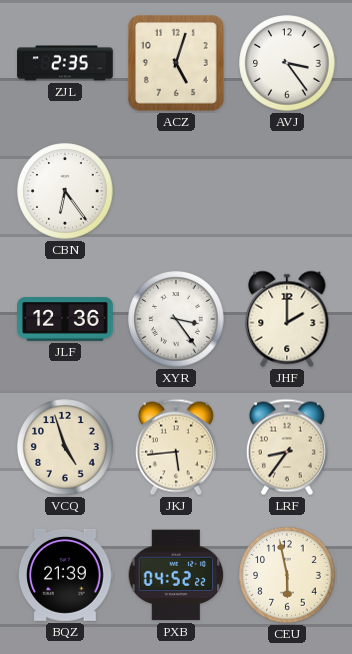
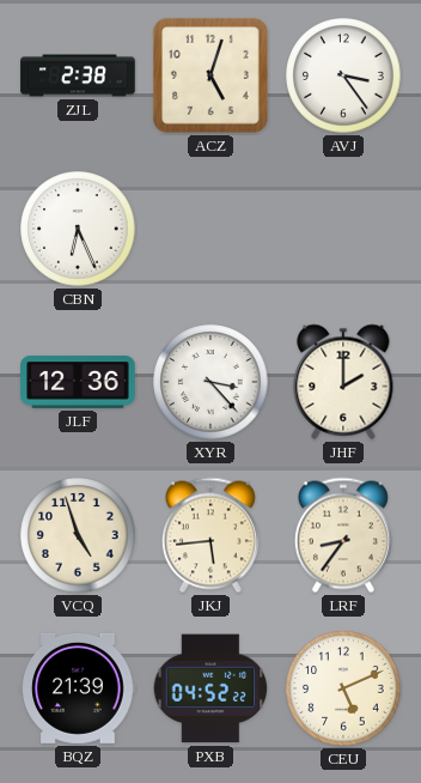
ZJL: 2:35 -> 2:38 (78, 75)
CBN: 6:24 -> 6:26 (78, 229)
XYR: 3:24 -> 3:23 (210, 382)
CEU: 5:58 -> 5:11 (343, 688)
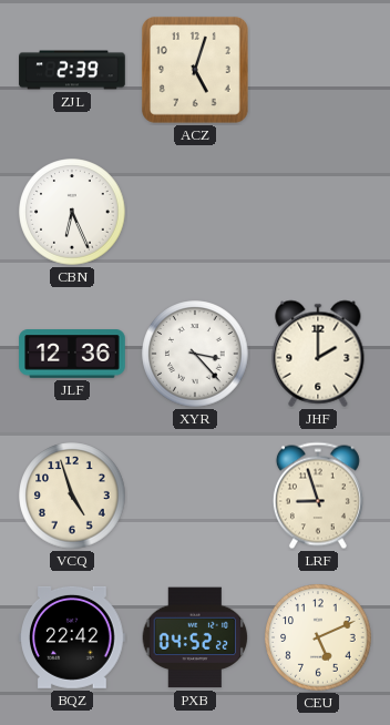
ZJL: 2:38 -> 2:39 (72, 70)
AVJ: 3:24 -> none (343, 75)
JKJ: 5:44 -> none (210, 535)
LRF: 8:36 -> 8:57 (318, 496)
BQZ: 21:39 -> 22:42 (72, 637)
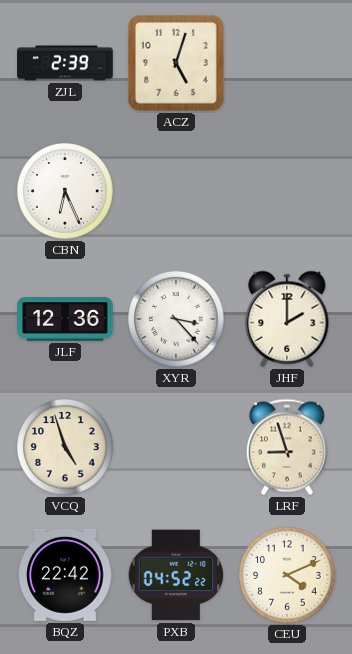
CEU: 5:11 -> 4:11 (287, 575)
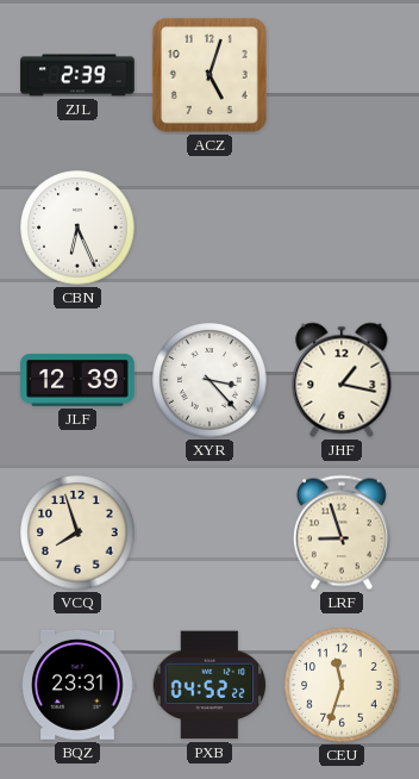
JLF: 12:36 -> 12:39 (77, 380)
JHF: 2:00 -> 1:17 (342, 380)
VCQ: 4:57 -> 7:57 (77, 532)
BQZ: 22:42 -> 23:31 (77, 685)
CEU: 4:11 -> 11:33 (342, 685)
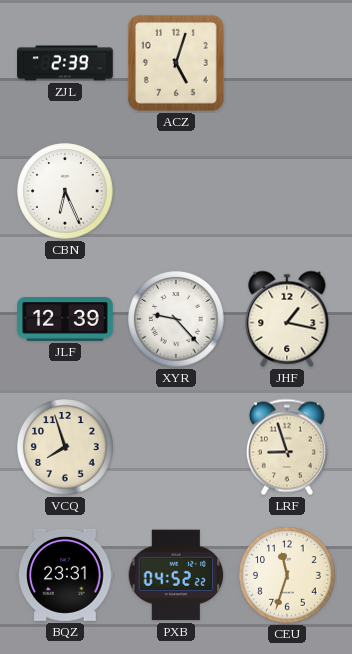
XYR: 3:23 -> 9:23 (176, 319)
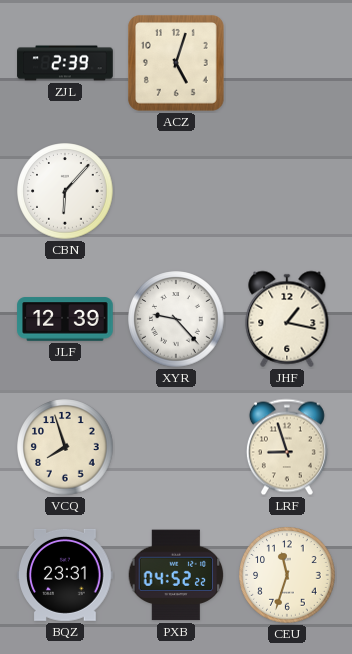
CBN: 6:26 -> 6:07 (65, 191)
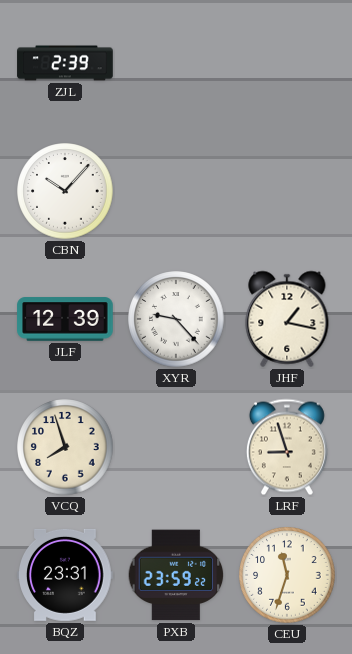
ACZ: 5:03 -> none (177, 64)
CBN: 6:07 -> 10:07 (65, 191)
PXB: 04:52 -> 23:59 (176, 575)
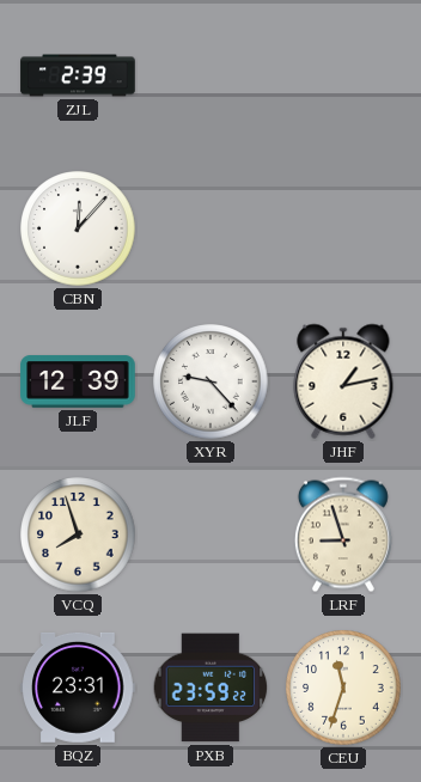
CBN: 10:07 -> 12:07 (78, 228)
JHF: 1:17 -> 1:13 (343, 381)
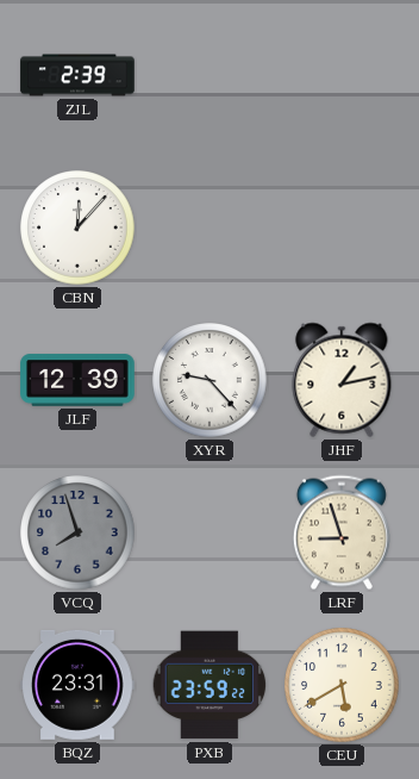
VCQ dial: cream -> grey (77, 532)
CEU: 11:33 -> 5:40 (342, 685)
